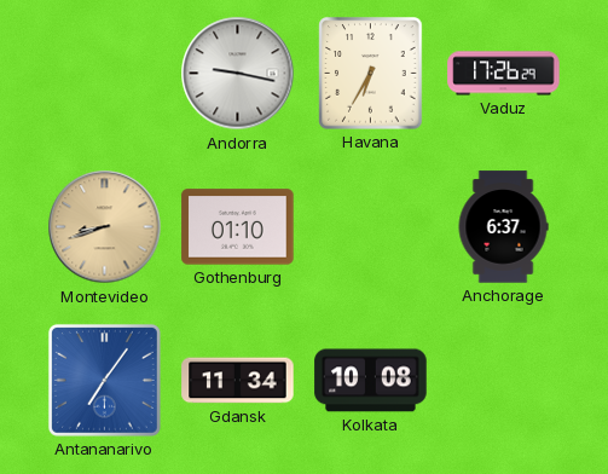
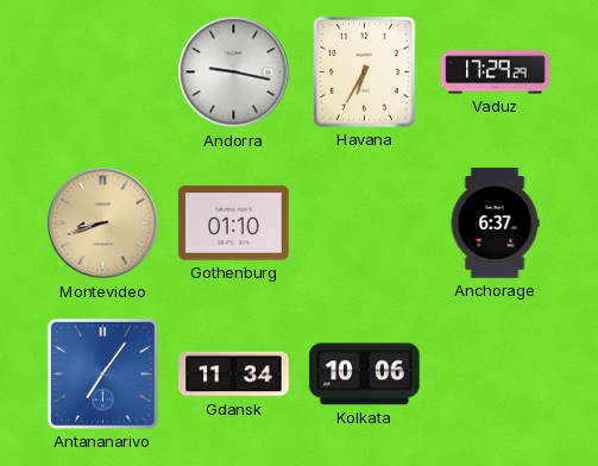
Vaduz: 17:26 -> 17:29 (496, 73)
Kolkata: 10:08 -> 10:06 (365, 374)
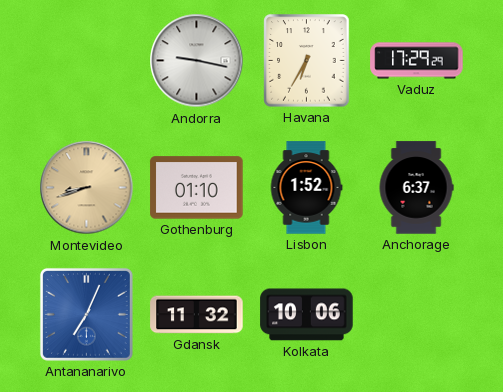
Lisbon: none -> 1:52 (306, 188)
Antananarivo: 7:06 -> 7:04 (86, 314)
Gdansk: 11:34 -> 11:32 (197, 315)
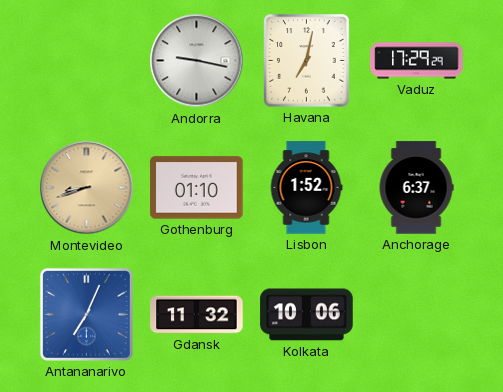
Havana: 6:35 -> 7:02 (307, 61)
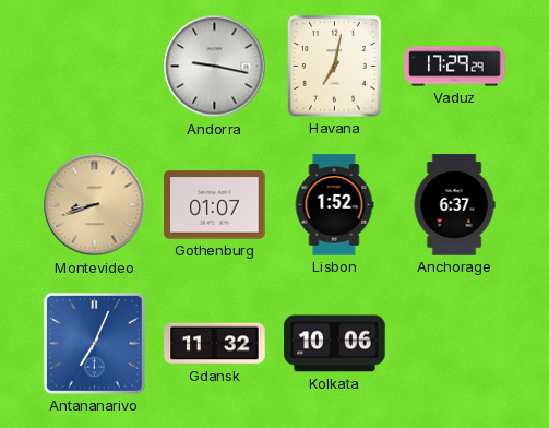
Gothenburg: 01:10 -> 01:07 (215, 205)
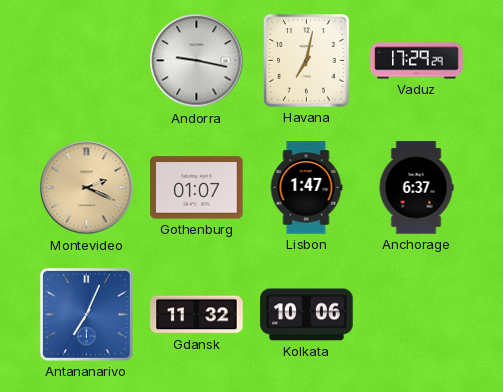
Montevideo: 8:42 -> 2:19 (87, 188)
Lisbon: 1:52 -> 1:47 (306, 188)
